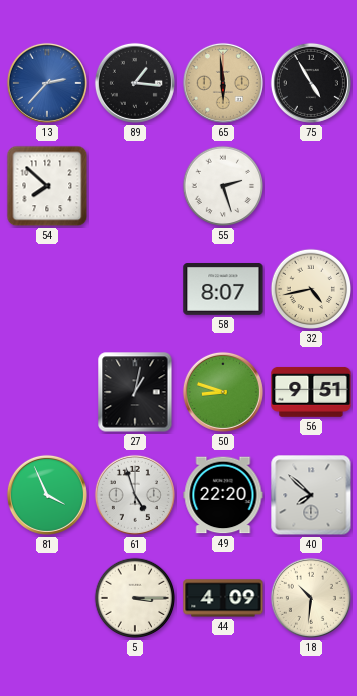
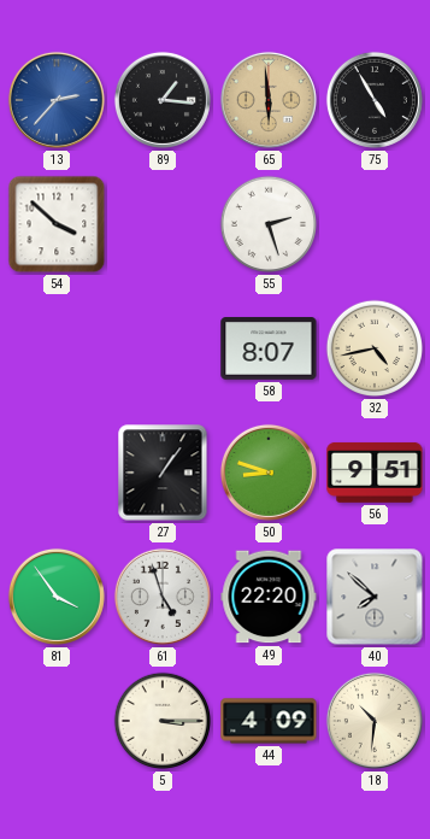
54: 7:52 -> 3:52 (57, 224)
27: 1:02 -> 1:06 (163, 473)
81: 3:56 -> 3:54 (57, 597)
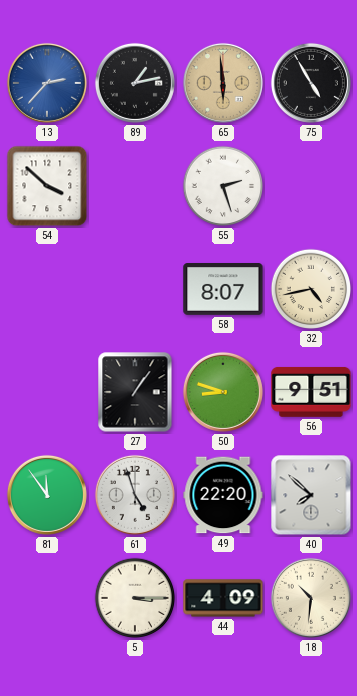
89: 1:16 -> 1:13 (135, 83)
81: 3:54 -> 11:54 (47, 495)
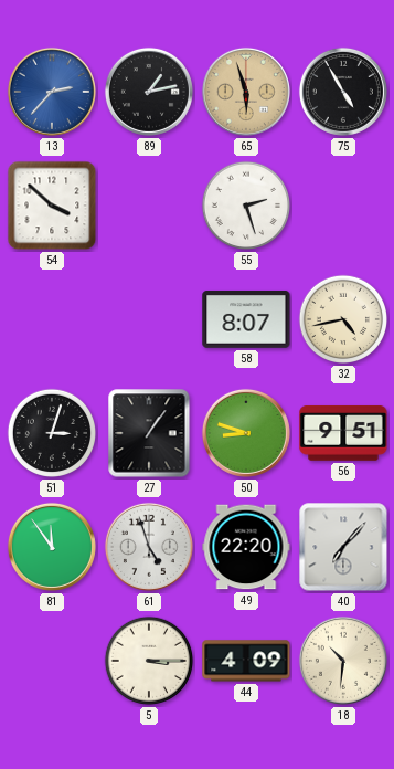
65: 5:59 -> 5:57 (246, 92)
51: none -> 3:03 (52, 433)
40: 7:52 -> 7:07 (343, 547)
